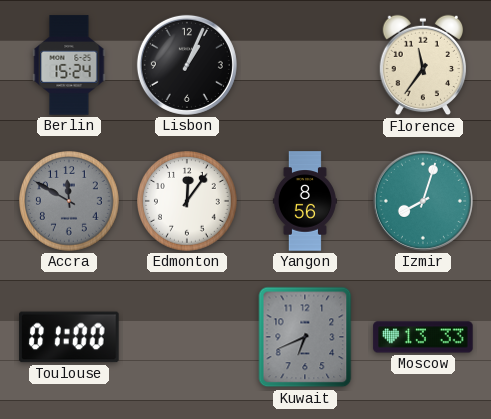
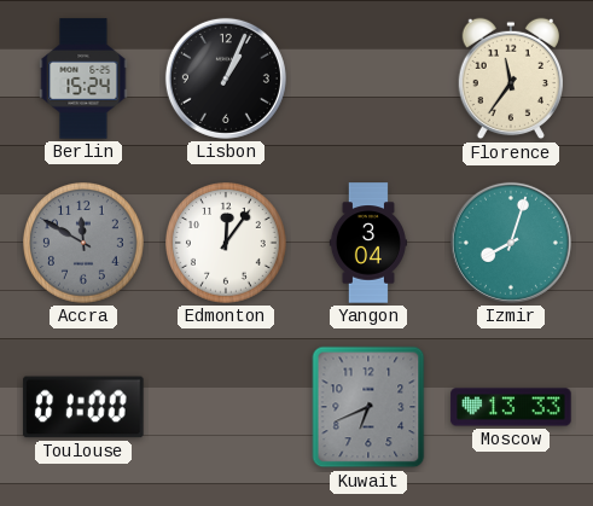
Yangon: 8:56 -> 3:04 (368, 243)
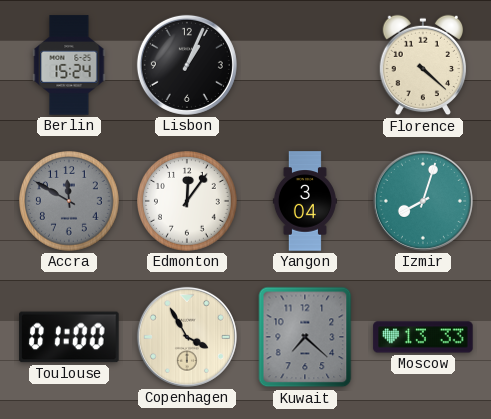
Florence: 11:36 -> 4:22 (422, 65)
Copenhagen: none -> 3:55 (187, 337)
Kuwait: 6:41 -> 7:22 (305, 337)
